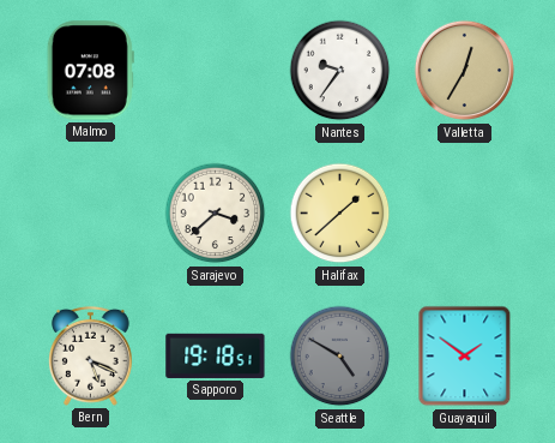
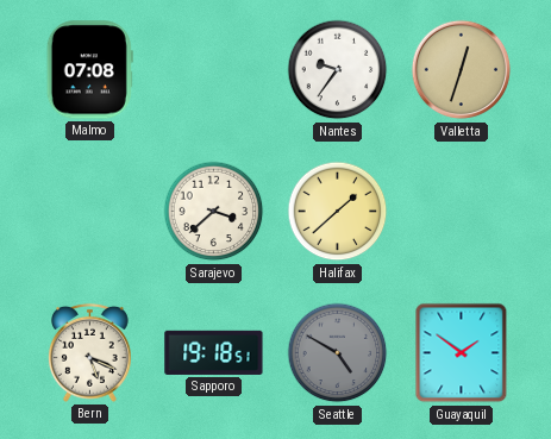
Valletta: 12:35 -> 12:33 (462, 70)
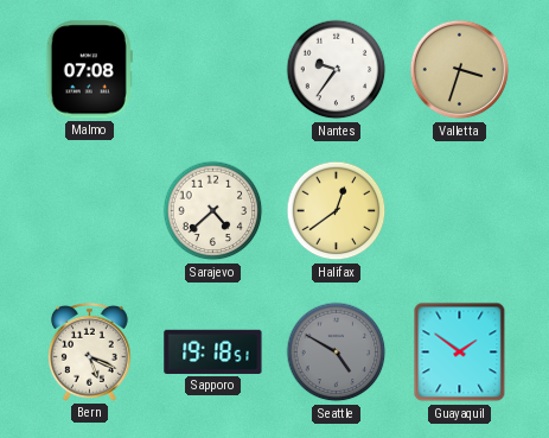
Valletta: 12:33 -> 3:33 (460, 70)
Sarajevo: 3:38 -> 4:38 (213, 211)
Halifax: 1:38 -> 12:39 (337, 211)
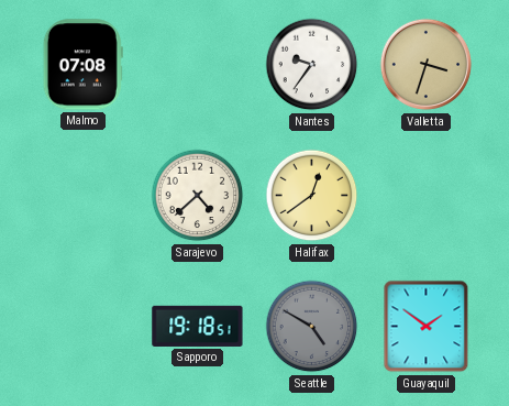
Bern: 5:19 -> none (89, 351)
